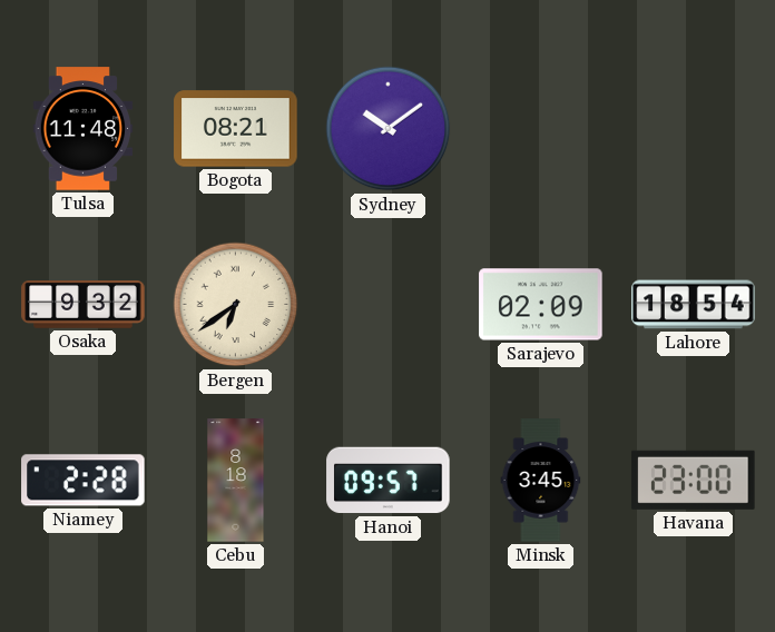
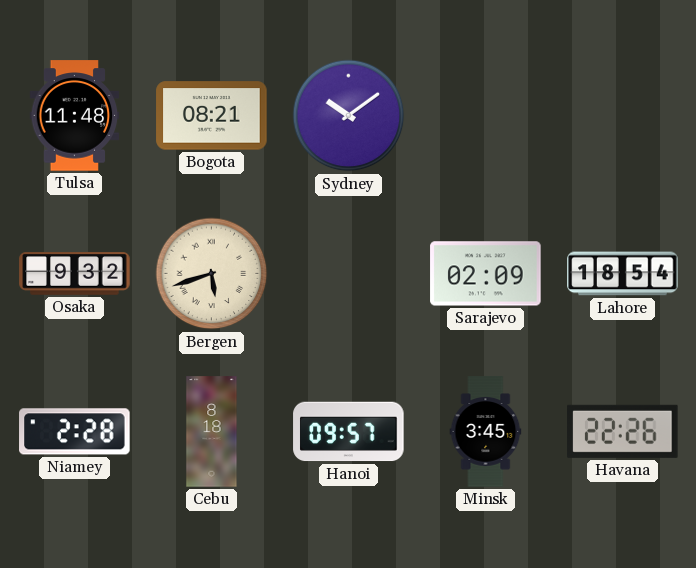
Bergen: 6:39 -> 5:42 (212, 274)
Havana: 23:00 -> 22:26 (623, 431)
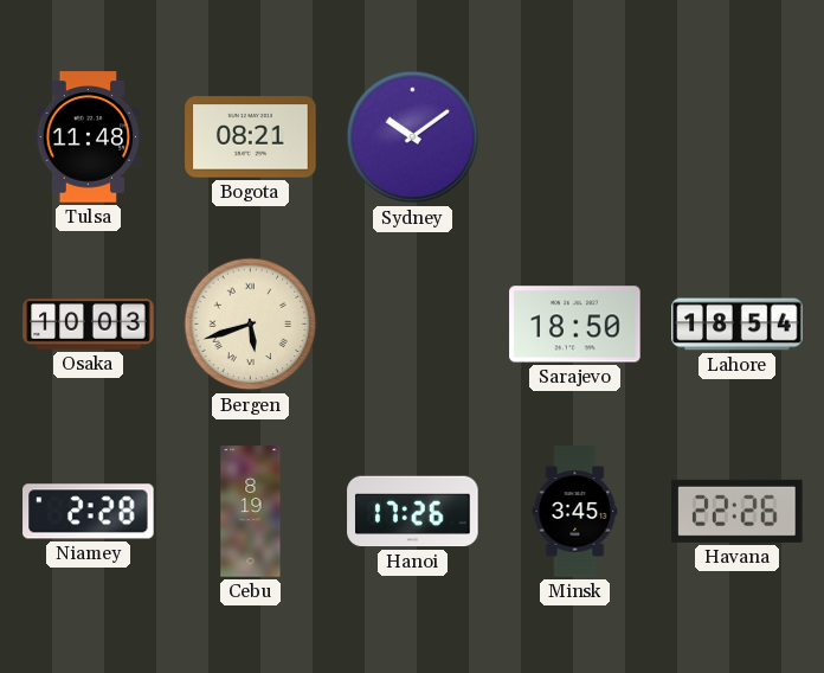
Osaka: 9:32 -> 10:03 (89, 325)
Sarajevo: 02:09 -> 18:50 (575, 325)
Cebu: 8:18 -> 8:19 (251, 512)
Hanoi: 09:57 -> 17:26 (413, 512)
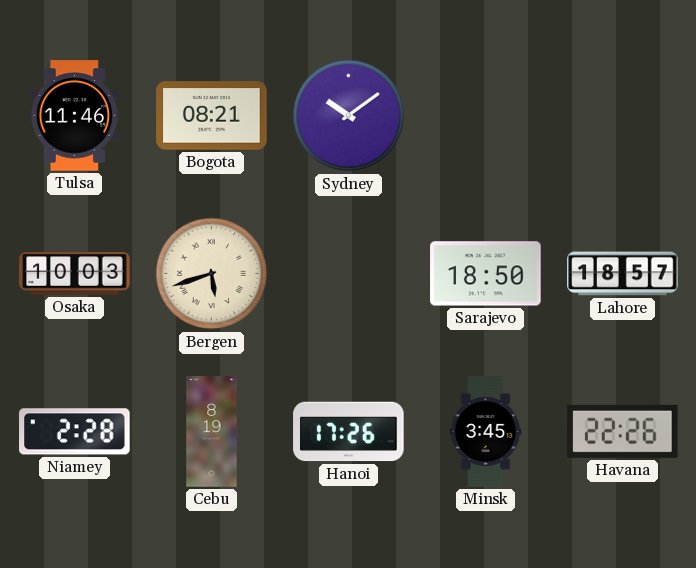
Tulsa: 11:48 -> 11:46 (75, 116)
Lahore: 18:54 -> 18:57 (623, 274)
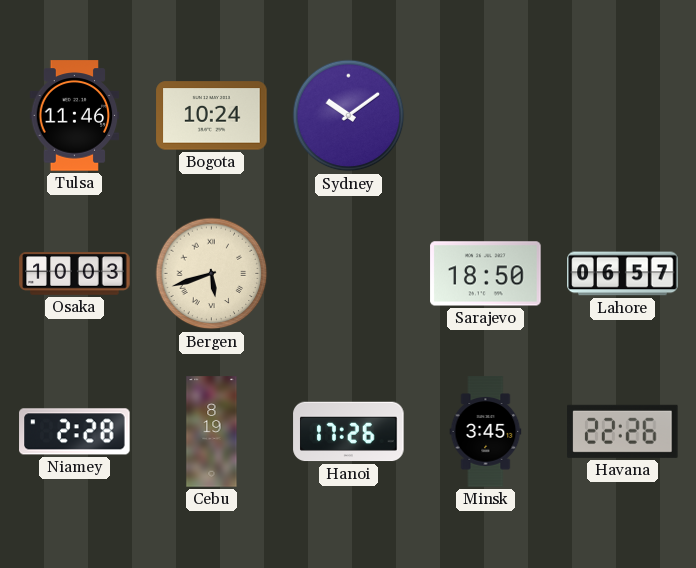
Bogota: 08:21 -> 10:24 (212, 116)
Lahore: 18:57 -> 06:57 (623, 274)
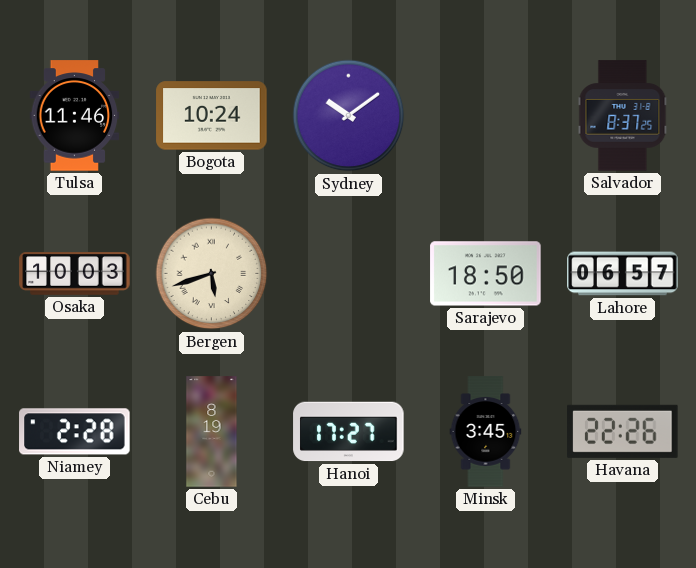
Salvador: none -> 8:37 (623, 116)
Hanoi: 17:26 -> 17:27 (349, 432)
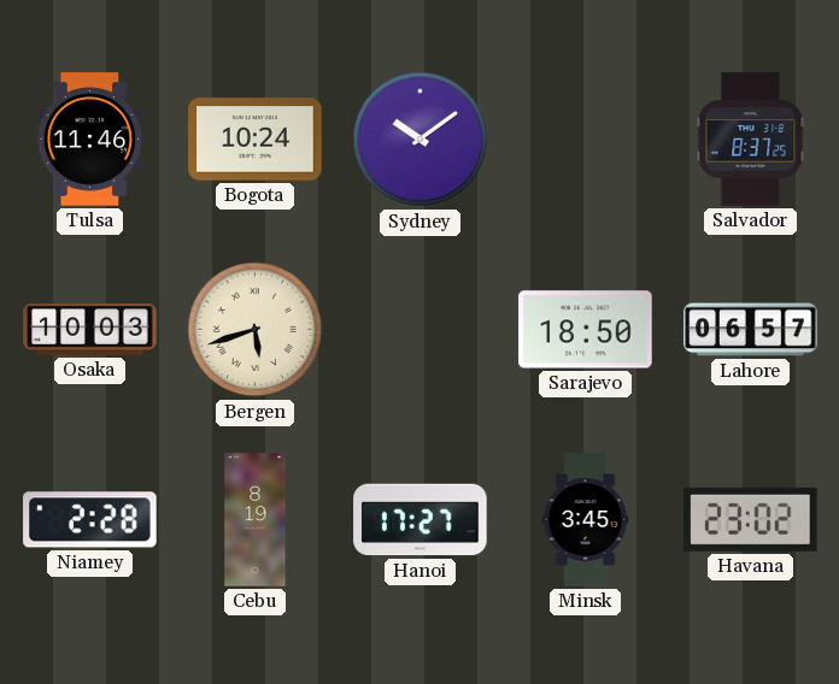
Havana: 22:26 -> 23:02 (751, 519)
